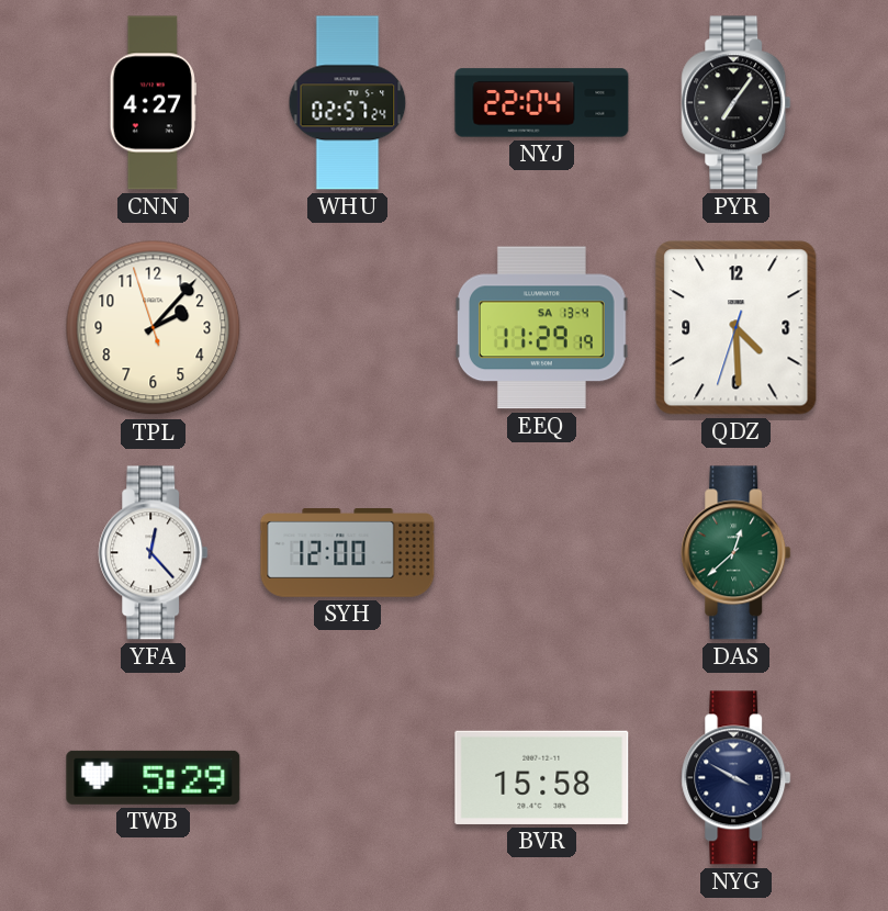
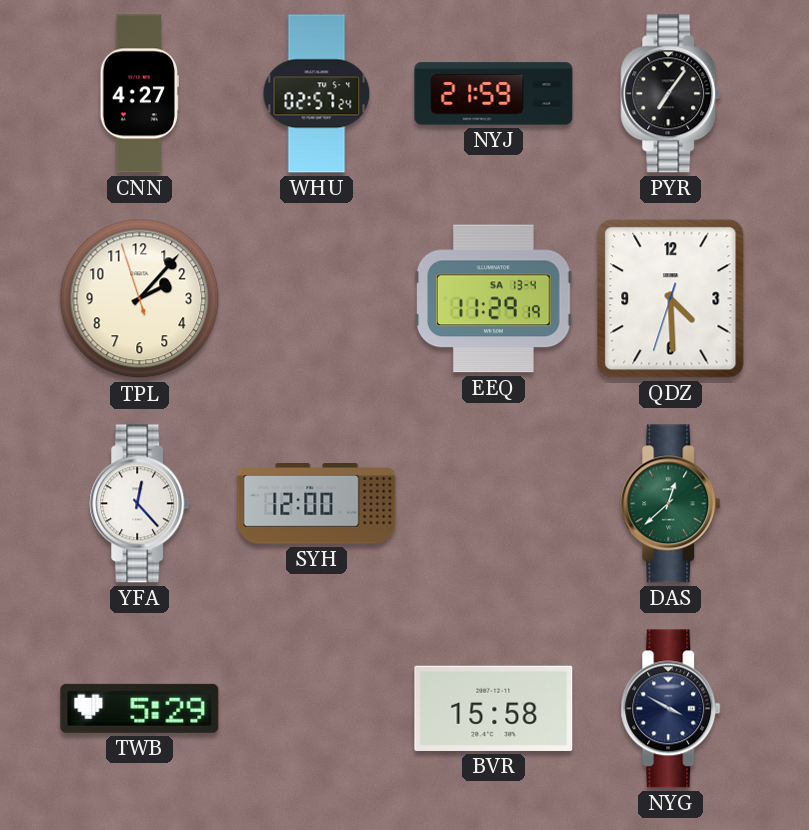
NYJ: 22:04 -> 21:59 (494, 94)
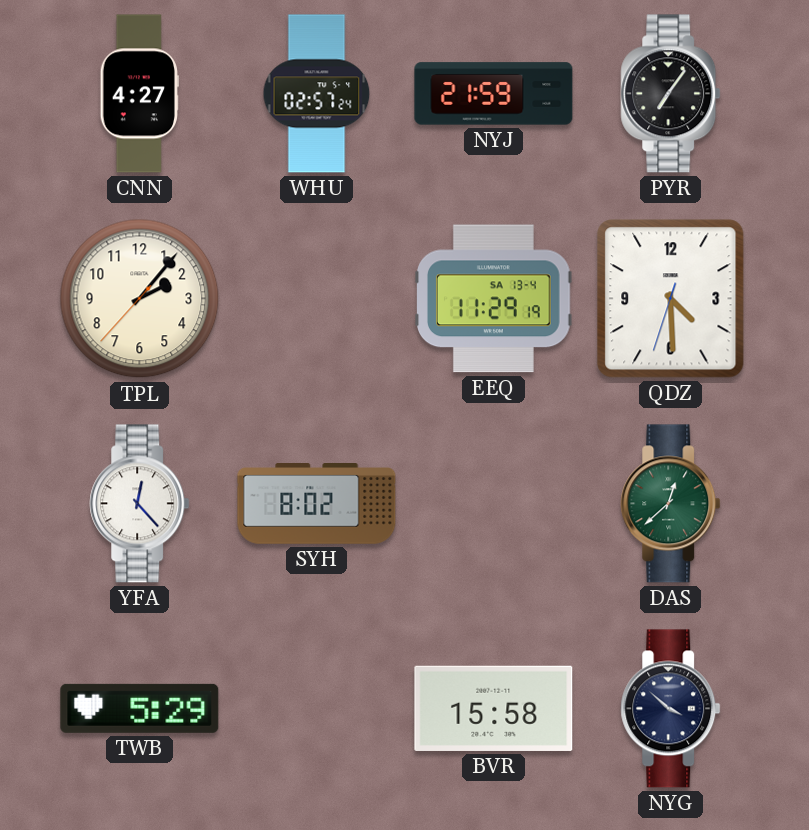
TPL: 2:06:57 -> 2:06:37 (140, 299)
SYH: 12:00 -> 8:02 (317, 504)
NYG: 3:50 -> 3:52 (671, 709)
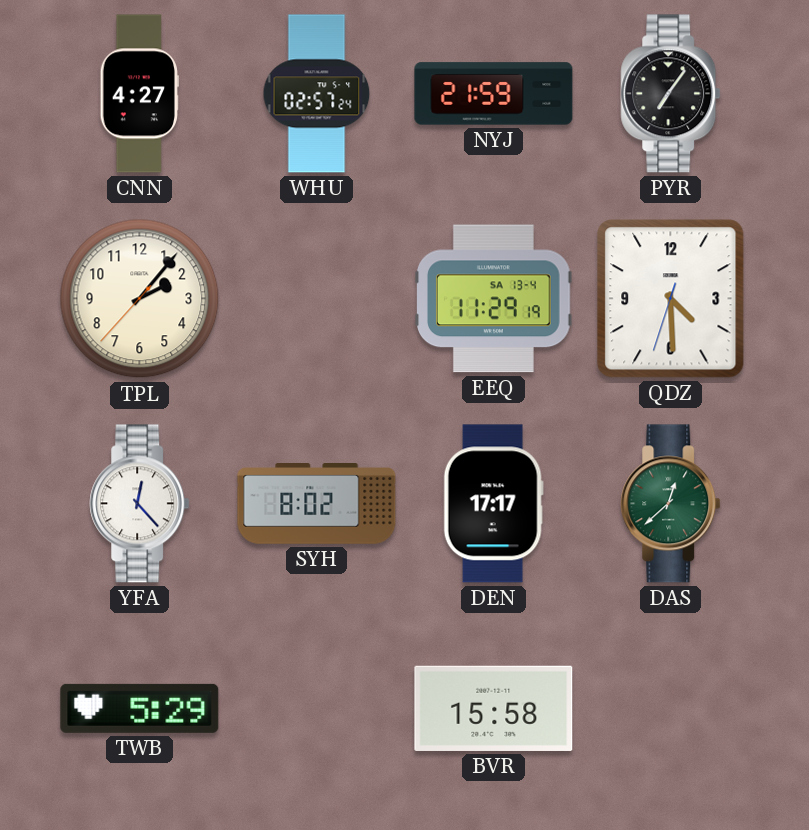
DEN: none -> 17:17 (493, 504)
NYG: 3:52 -> none (671, 709)
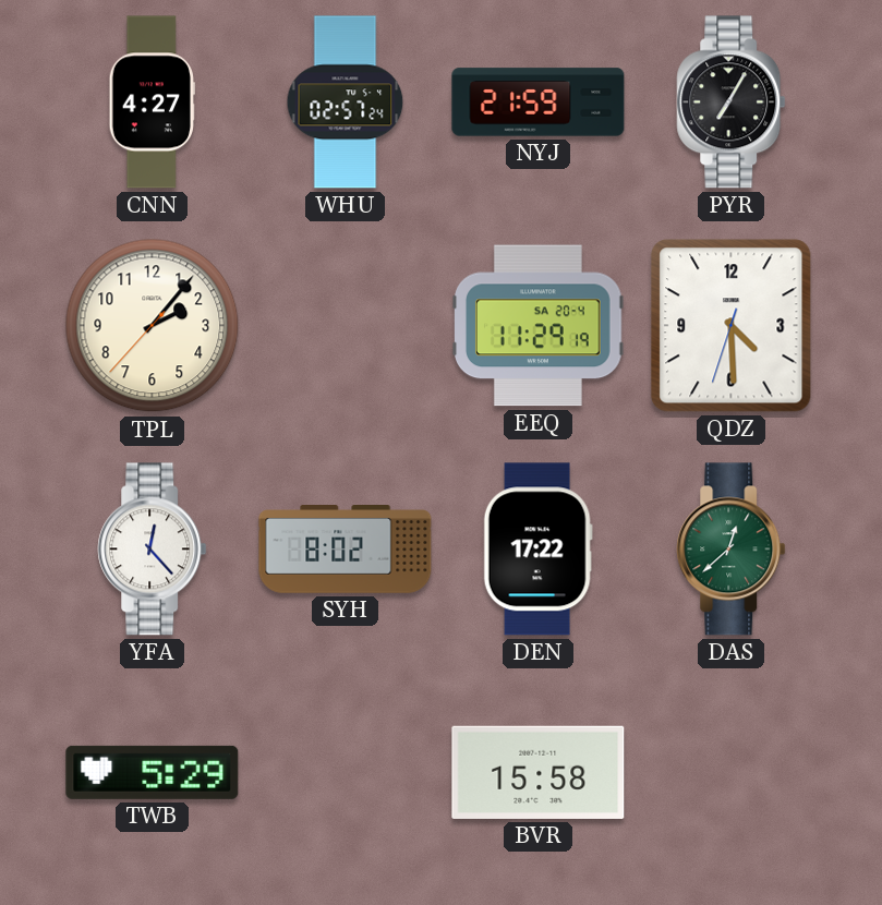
PYR: 7:06 -> 7:05 (732, 102)
EEQ date: SA 13-4 -> SA 20-4 (539, 326)
DEN: 17:17 -> 17:22 (537, 550)
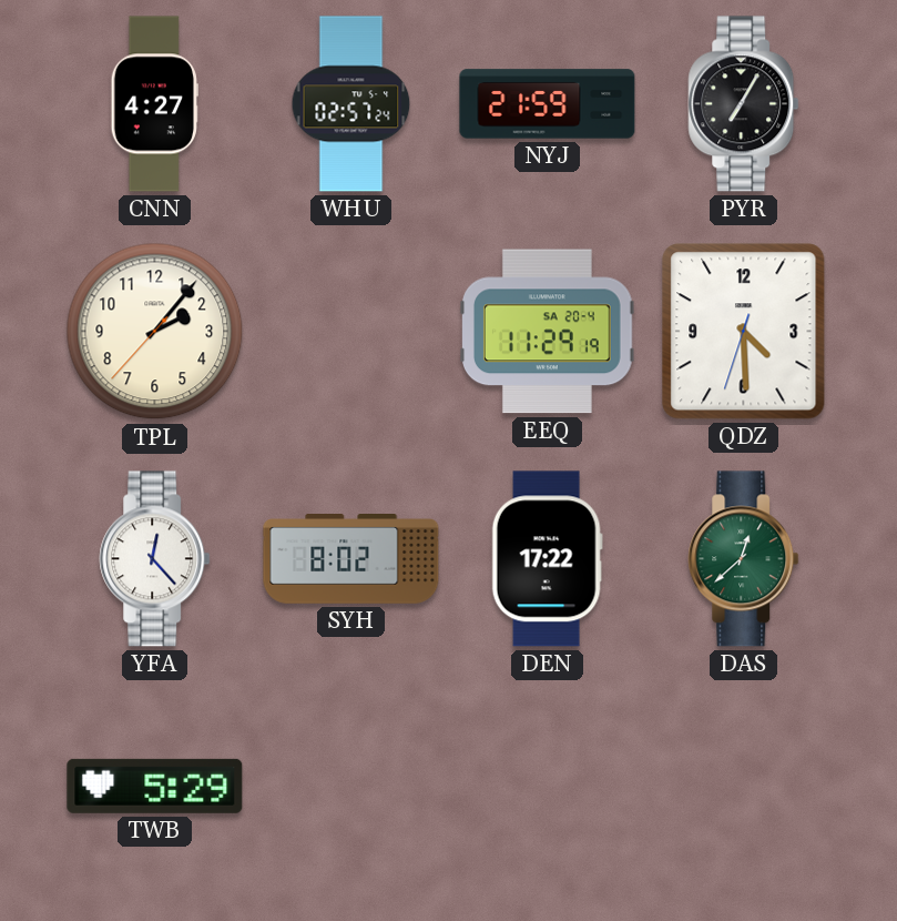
BVR: 15:58 -> none (539, 772)
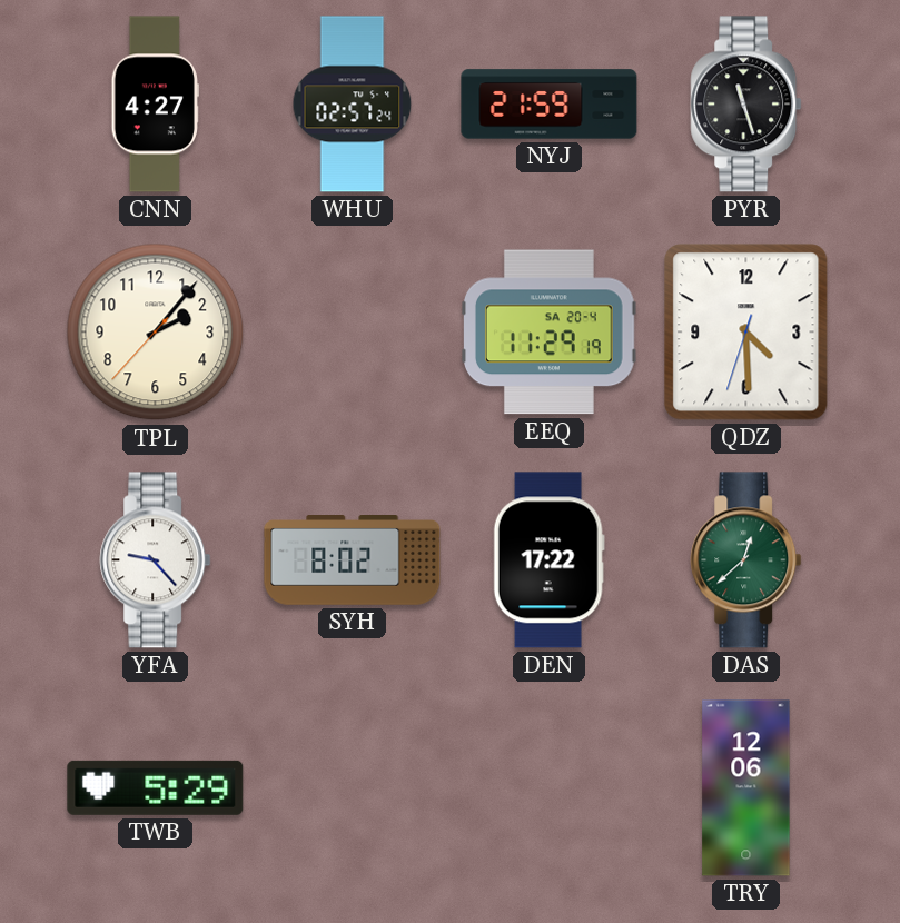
PYR: 7:05 -> 11:27 (746, 105)
YFA: 12:23 -> 9:23 (156, 560)
TRY: none -> 12:06 (746, 788)
